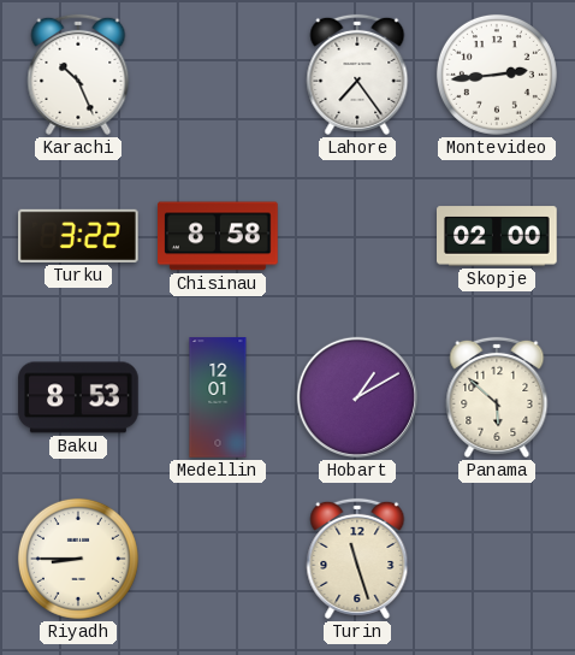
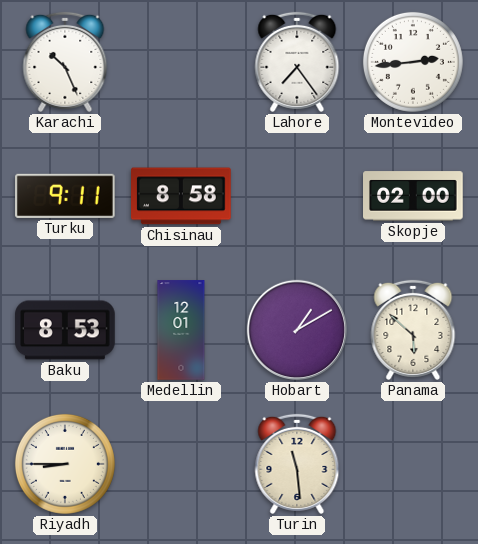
Turku: 3:22 -> 9:11 (66, 196)
Turin: 11:27 -> 11:29 (297, 464)
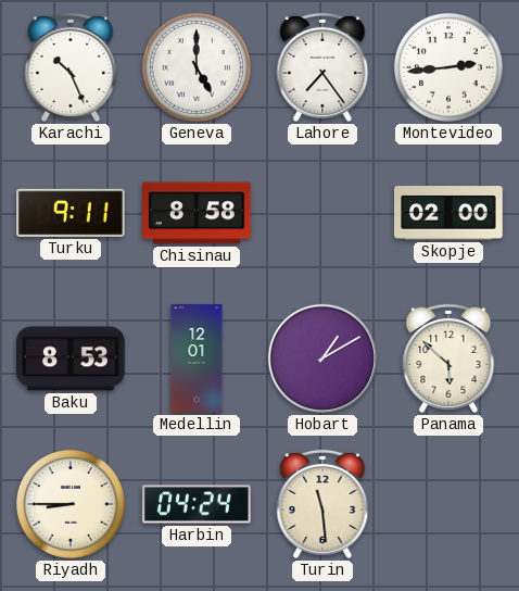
Geneva: none -> 5:00 (197, 67)
Harbin: none -> 04:24 (197, 504)
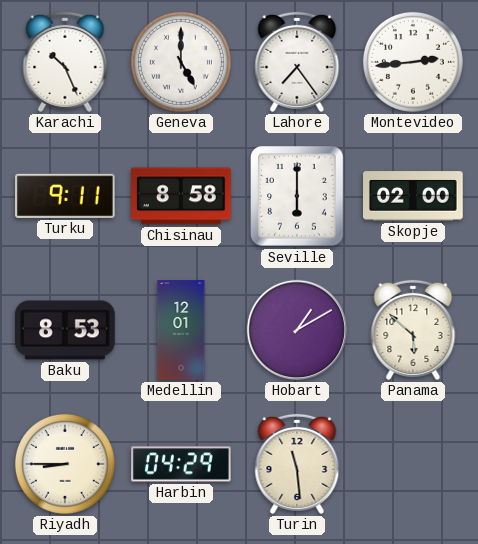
Seville: none -> 6:00 (297, 196)
Harbin: 04:24 -> 04:29 (181, 464)
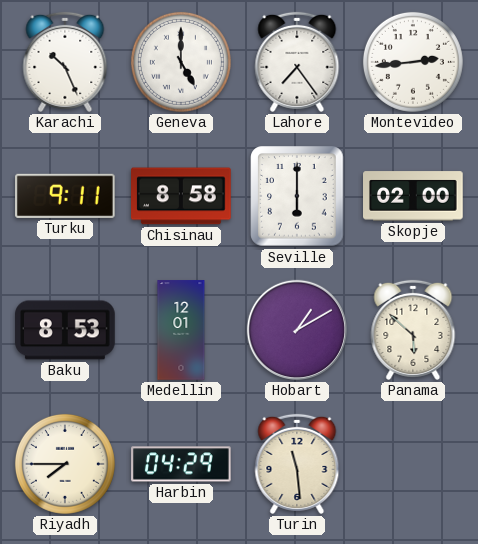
Riyadh: 8:45 -> 7:45 (65, 464)
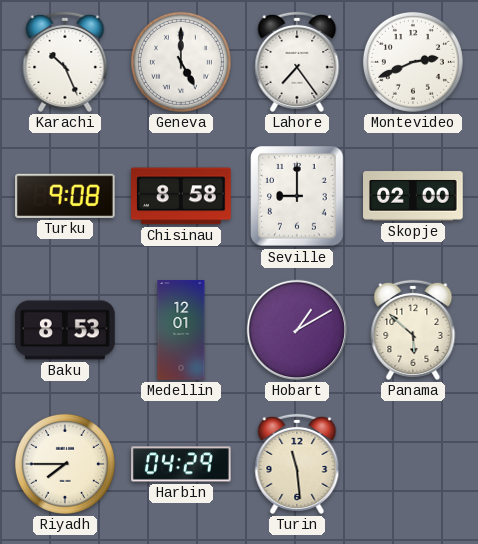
Montevideo: 2:44 -> 2:41 (413, 62)
Turku: 9:11 -> 9:08 (66, 196)
Seville: 6:00 -> 9:00 (297, 196)
